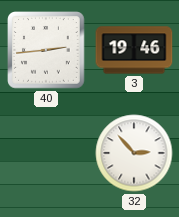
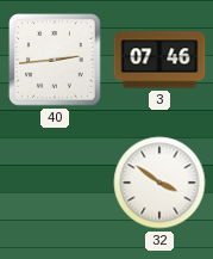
3: 19:46 -> 07:46 (159, 60)
32: 2:53 -> 3:51 (159, 183)
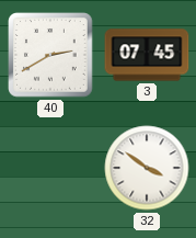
40: 2:44 -> 2:40 (50, 55)
3: 07:46 -> 07:45 (147, 55)
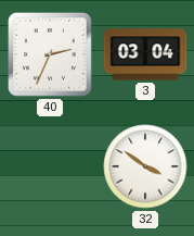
40: 2:40 -> 2:34 (50, 54)
3: 07:45 -> 03:04 (145, 54)
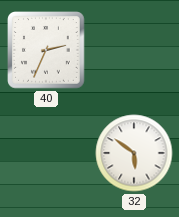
3: 03:04 -> none (145, 54)
32: 3:51 -> 5:51 (134, 153)
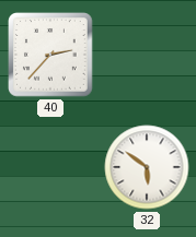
40: 2:34 -> 2:37 (50, 55)
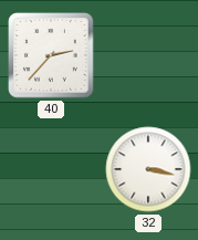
32: 5:51 -> 3:17 (148, 169)
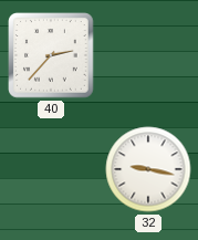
32: 3:17 -> 9:17 (148, 169)
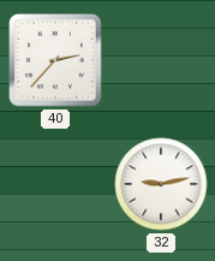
32: 9:17 -> 9:13 (161, 184)
